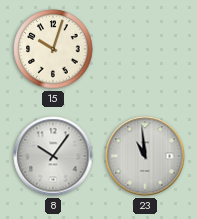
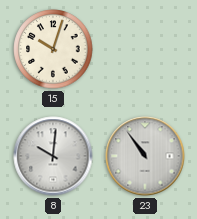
8: 10:06 -> 10:01 (53, 156)
23: 10:59 -> 10:54 (145, 156)
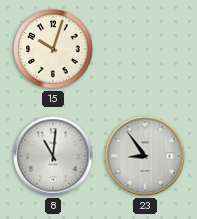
8: 10:01 -> 11:01 (53, 156)
23: 10:54 -> 8:54 (145, 156)
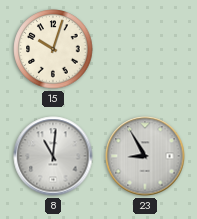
23: 8:54 -> 8:55 (145, 156)
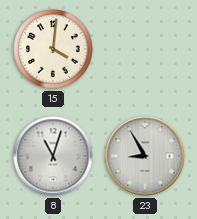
15: 10:03 -> 4:01 (53, 49)
8: 11:01 -> 11:03 (53, 156)
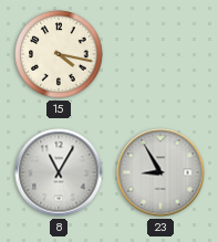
15: 4:01 -> 4:17 (59, 54)
8: 11:03 -> 11:05 (59, 172)
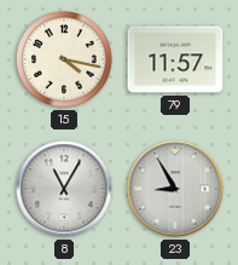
79: none -> 11:57 (175, 59)
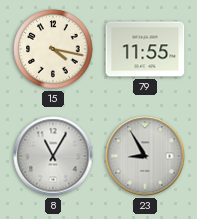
79: 11:57 -> 11:55 (145, 49)
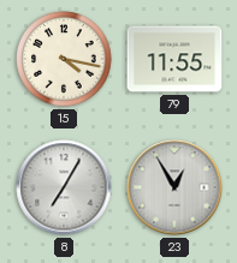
8: 11:05 -> 7:05 (64, 187)
23: 8:55 -> 12:55 (174, 187)
